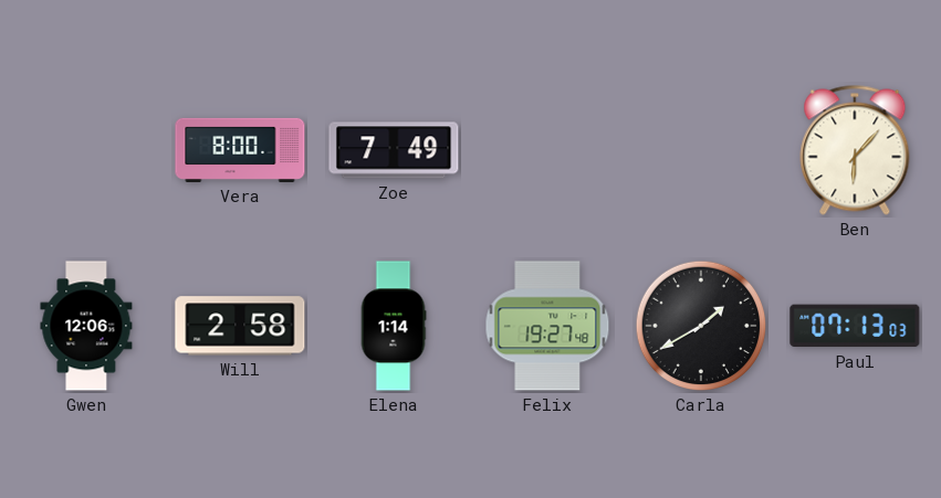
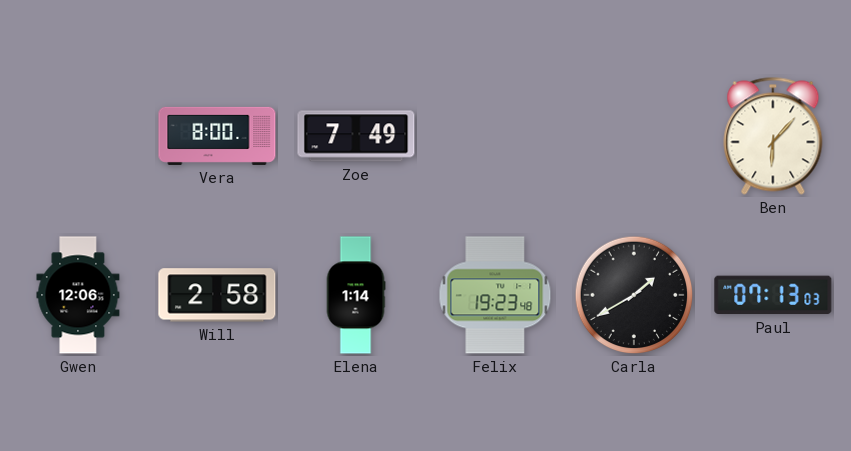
Felix: 19:27 -> 19:23 (495, 295)
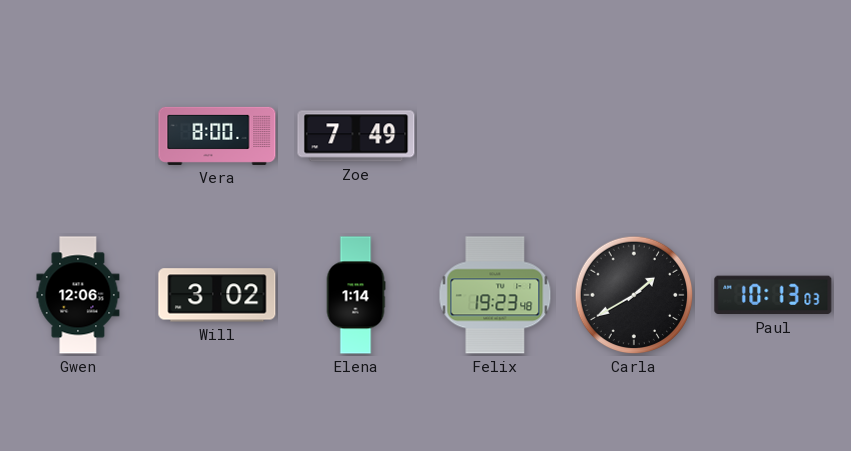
Ben: 6:07 -> none (773, 136)
Will: 2:58 -> 3:02 (217, 295)
Paul: 07:13 -> 10:13 (773, 295)
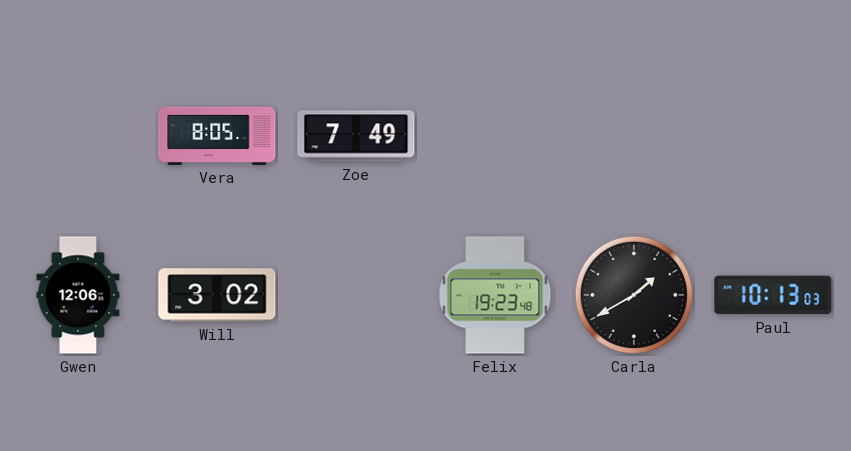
Vera: 8:00 -> 8:05 (217, 136)
Elena: 1:14 -> none (356, 295)
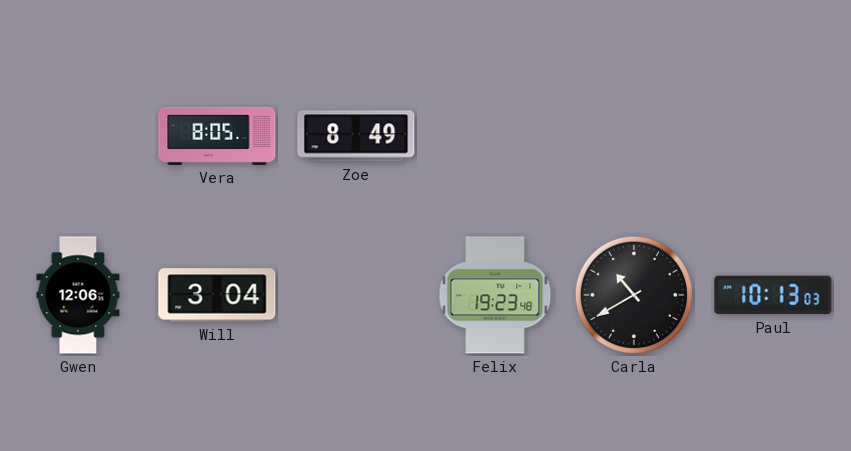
Zoe: 7:49 -> 8:49 (356, 136)
Will: 3:02 -> 3:04 (217, 295)
Carla: 1:40 -> 10:40 (634, 295)
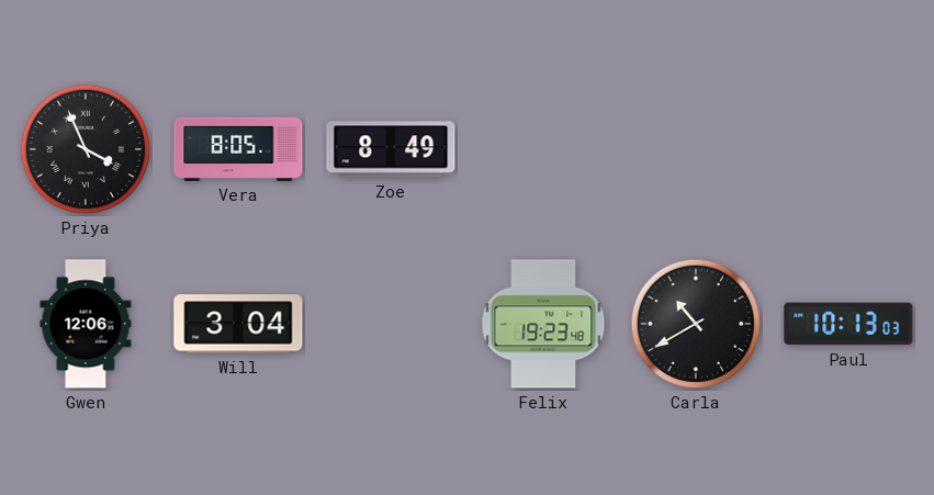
Priya: none -> 3:56 (86, 149)
